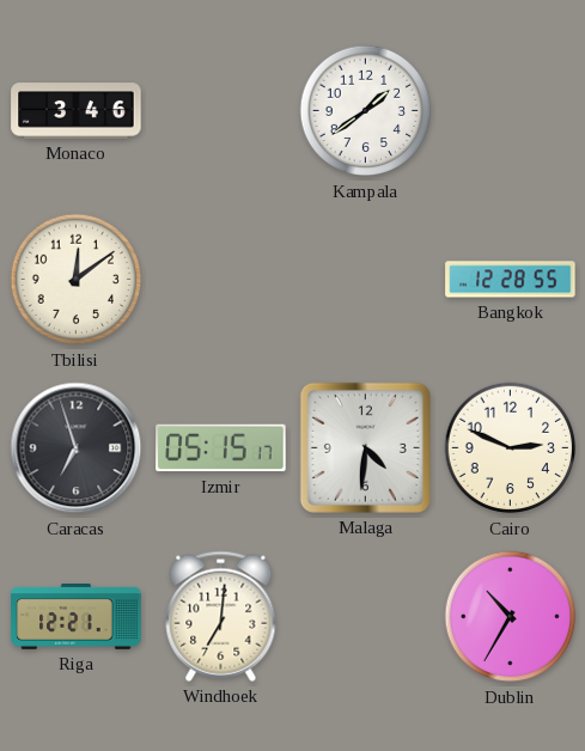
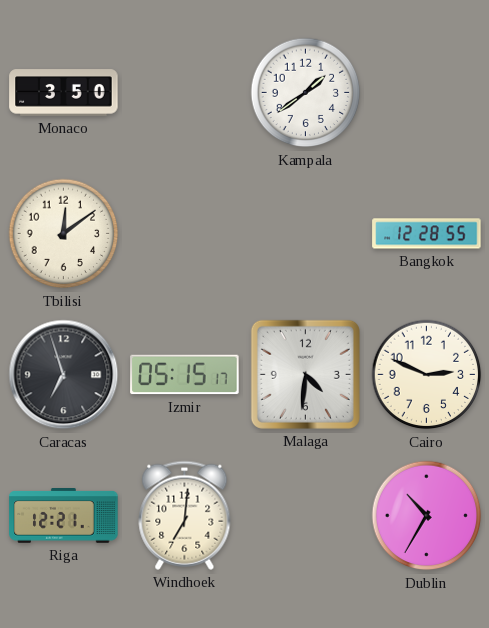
Monaco: 3:46 -> 3:50 (64, 93)
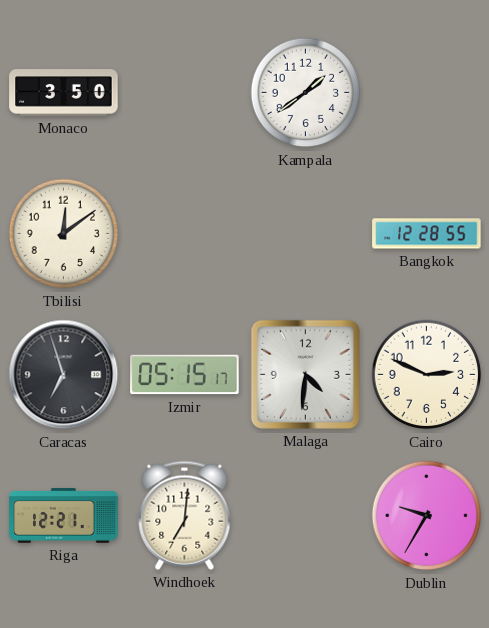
Dublin: 10:35 -> 9:35 (427, 516)
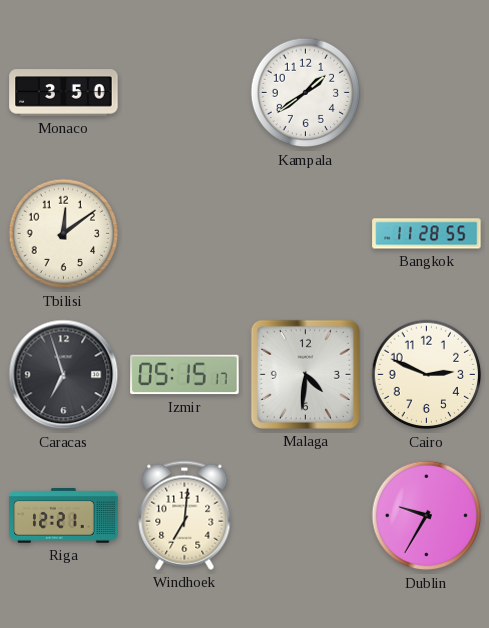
Bangkok: 12:28 -> 11:28 (427, 234)
